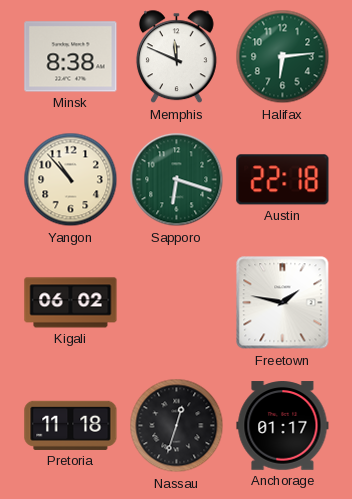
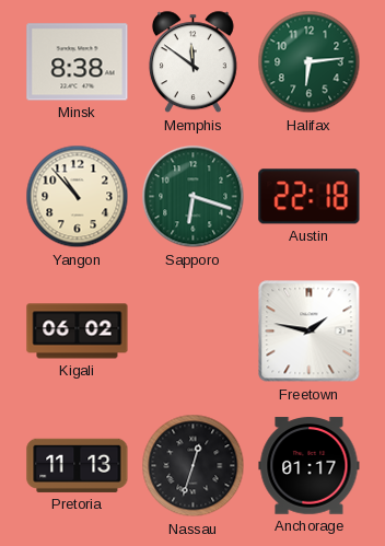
Memphis: 11:49 -> 11:51 (192, 62)
Pretoria: 11:18 -> 11:13 (78, 465)
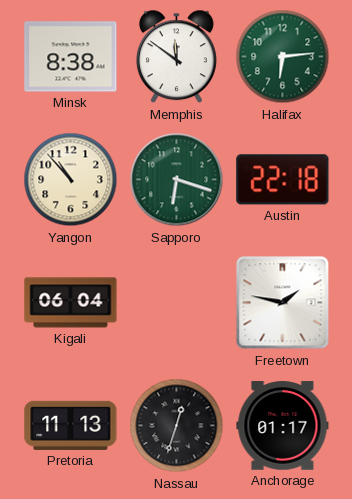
Kigali: 06:02 -> 06:04 (71, 303)
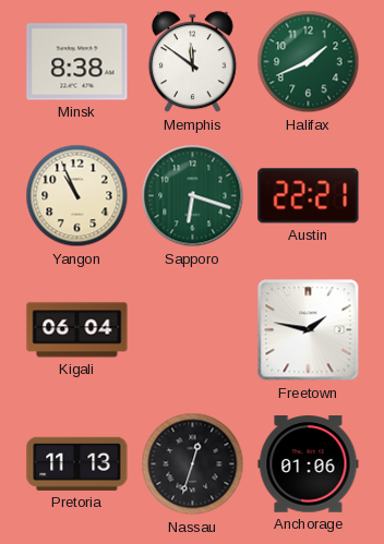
Halifax: 6:14 -> 1:41 (309, 62)
Yangon: 10:53 -> 10:56 (77, 196)
Austin: 22:18 -> 22:21 (309, 196)
Anchorage: 01:17 -> 01:06 (309, 464)
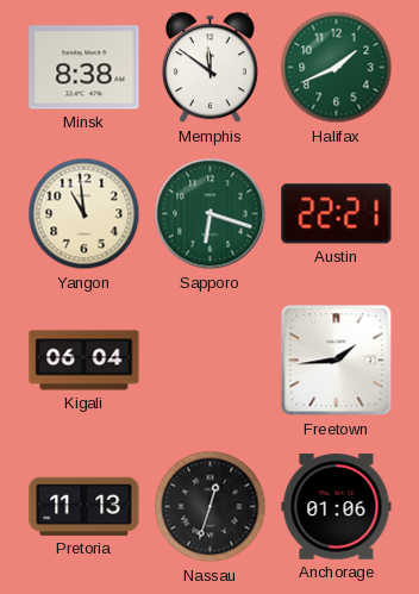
Yangon: 10:56 -> 10:59 (85, 214)
Freetown: 1:47 -> 1:44 (337, 361)
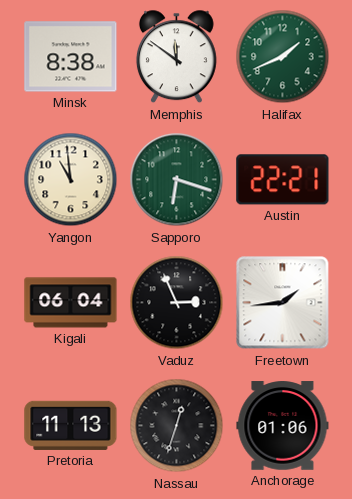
Vaduz: none -> 2:56 (177, 303)
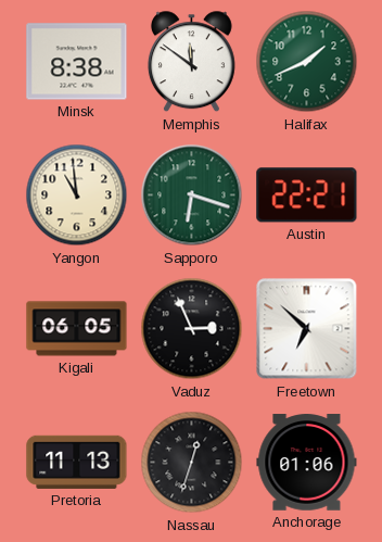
Kigali: 06:04 -> 06:05 (77, 329)
Freetown: 1:44 -> 6:52 (307, 329)
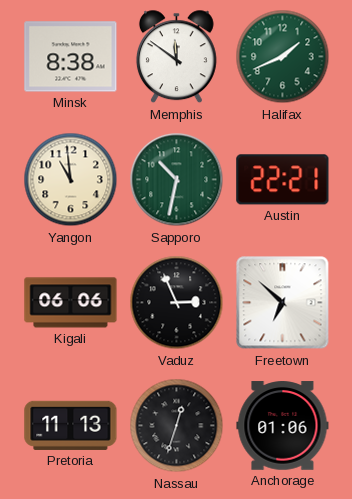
Sapporo: 6:18 -> 10:32 (177, 180)
Kigali: 06:05 -> 06:06 (71, 303)
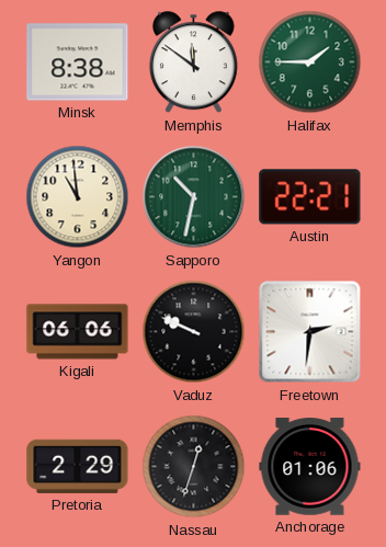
Halifax: 1:41 -> 1:45 (310, 62)
Vaduz: 2:56 -> 9:49 (194, 332)
Freetown: 6:52 -> 2:31 (310, 332)
Pretoria: 11:13 -> 2:29 (78, 466)
